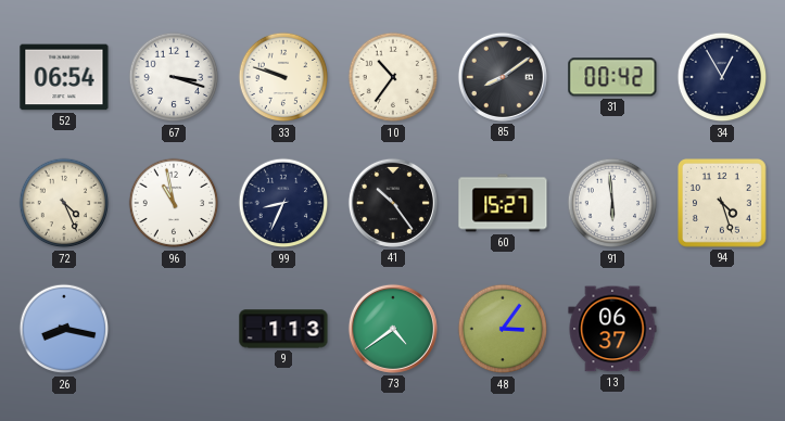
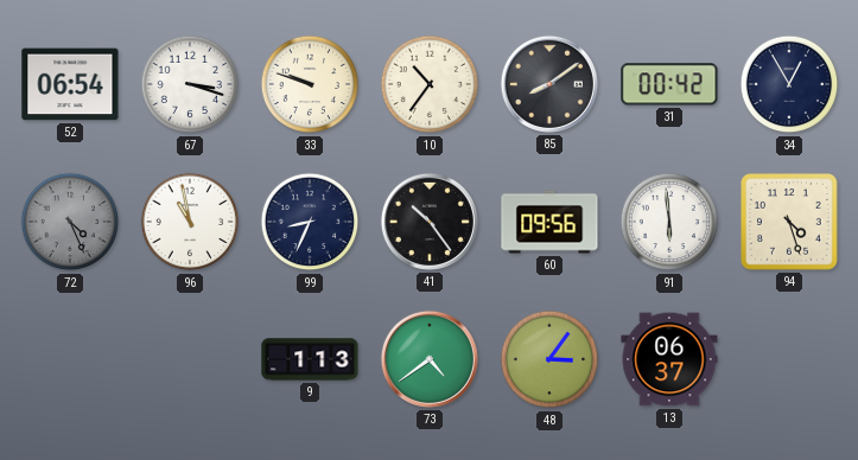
72 dial: cream -> grey (70, 222)
60: 15:27 -> 09:56 (549, 222)
26: 8:17 -> none (64, 329)
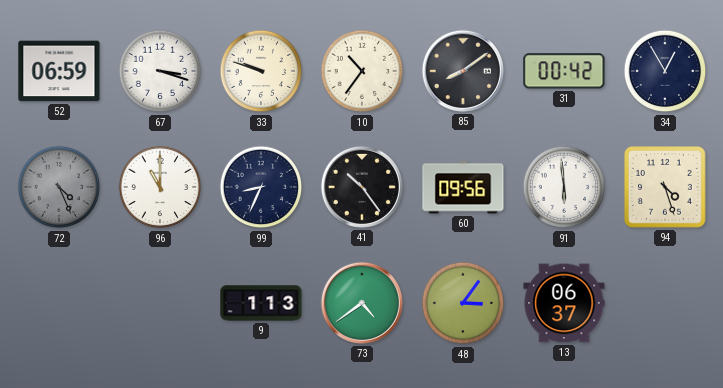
52: 06:54 -> 06:59 (59, 71)
96: 10:58 -> 11:00 (160, 187)
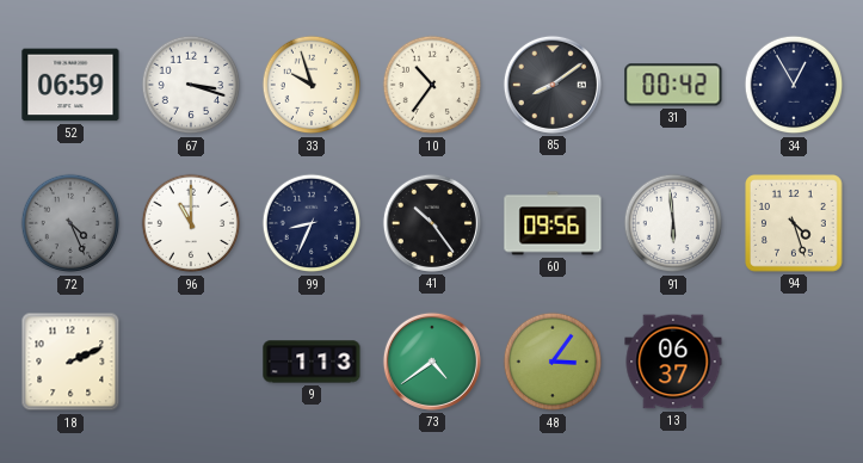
33: 9:48 -> 9:57 (312, 85)
18: none -> 2:11 (70, 362)
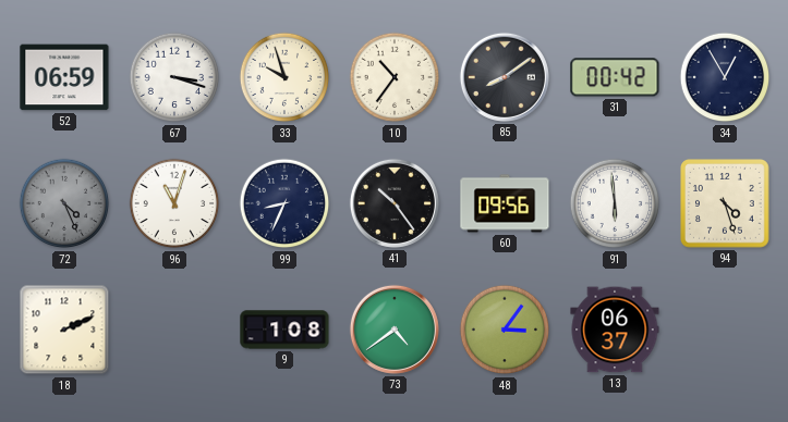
96: 11:00 -> 11:03 (174, 203)
9: 1:13 -> 1:08 (284, 330)
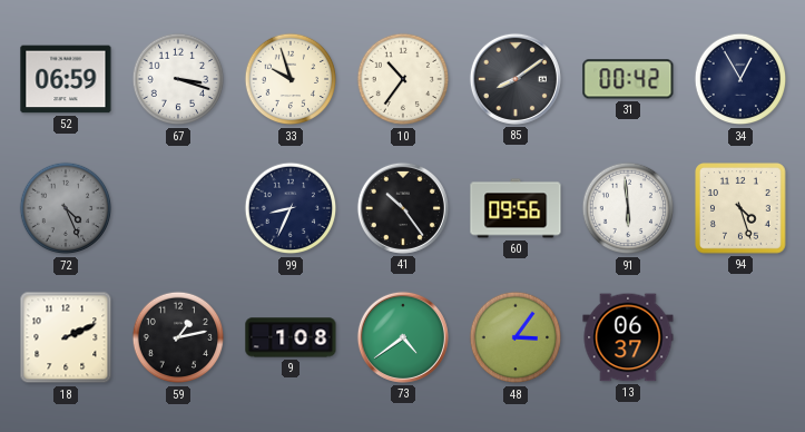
96: 11:03 -> none (174, 203)
59: none -> 1:13 (178, 337)
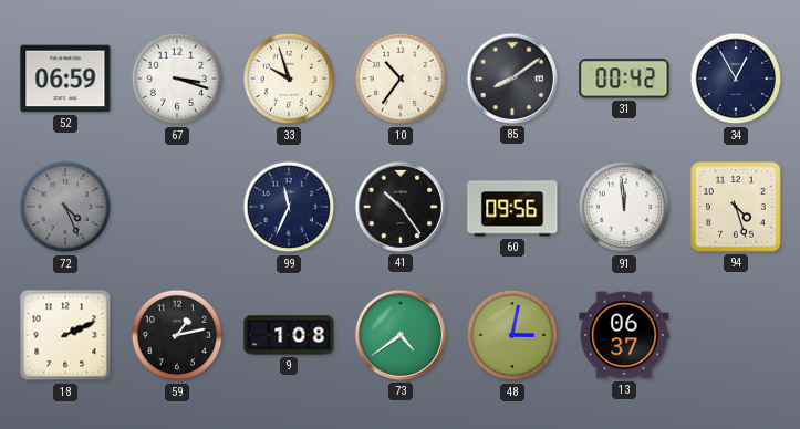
99: 8:34 -> 11:34 (289, 207)
91: 5:59 -> 11:59 (624, 207)
48: 3:06 -> 3:02 (512, 335)
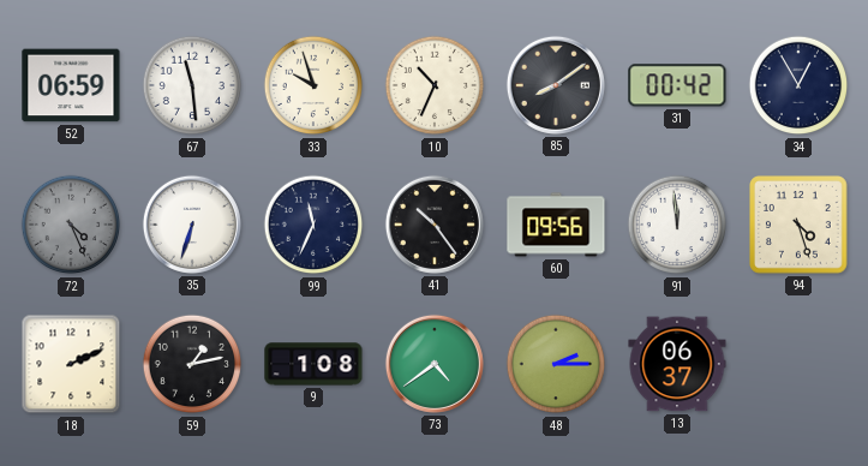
67: 3:18 -> 11:29 (192, 85)
10: 10:36 -> 10:34 (435, 85)
35: none -> 6:33 (192, 225)
48: 3:02 -> 2:15 (556, 364)
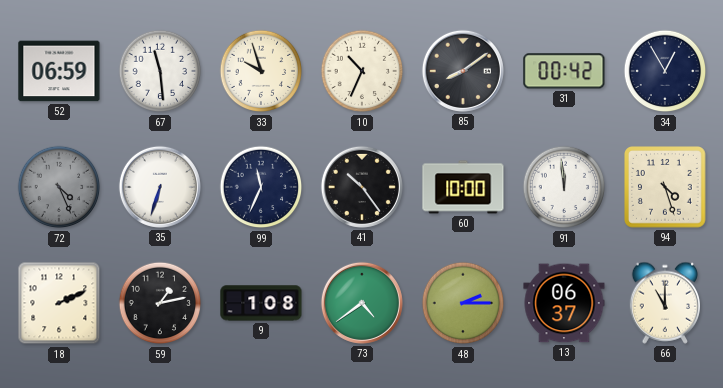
60: 09:56 -> 10:00 (463, 187)
66: none -> 11:00 (664, 303)
